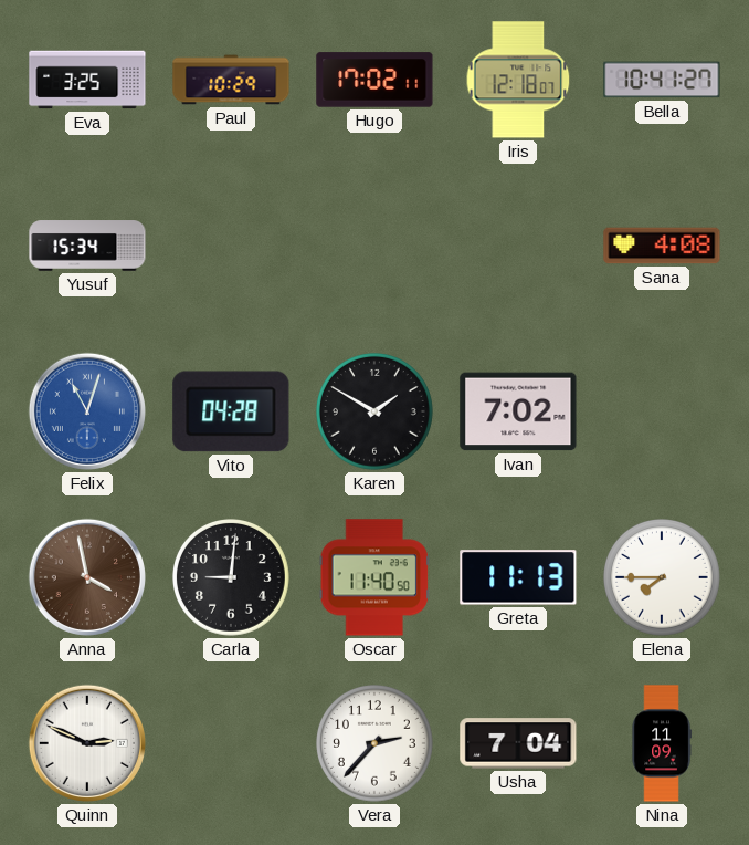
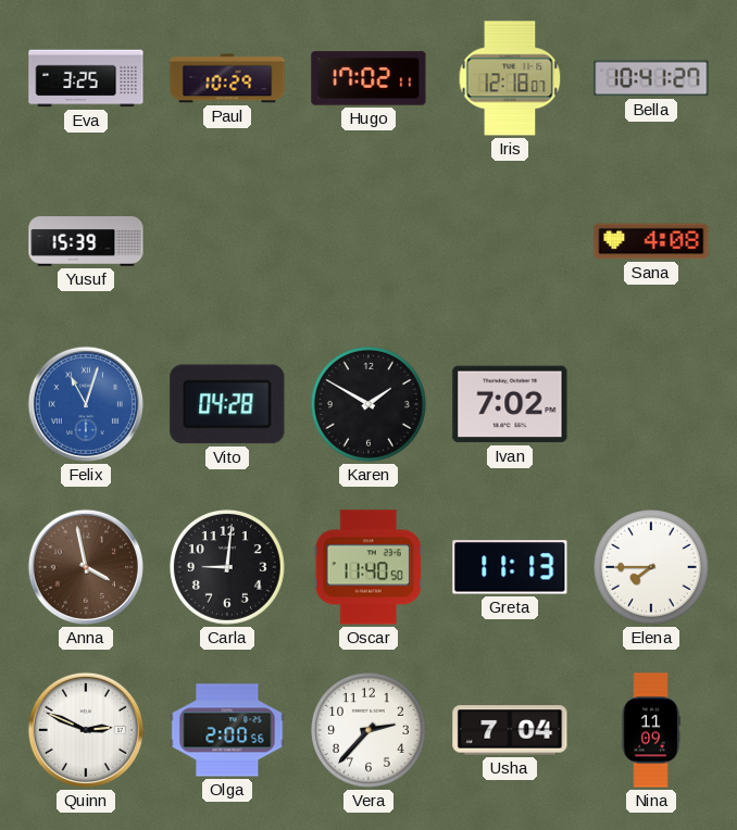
Yusuf: 15:34 -> 15:39 (86, 241)
Olga: none -> 2:00 (227, 730)
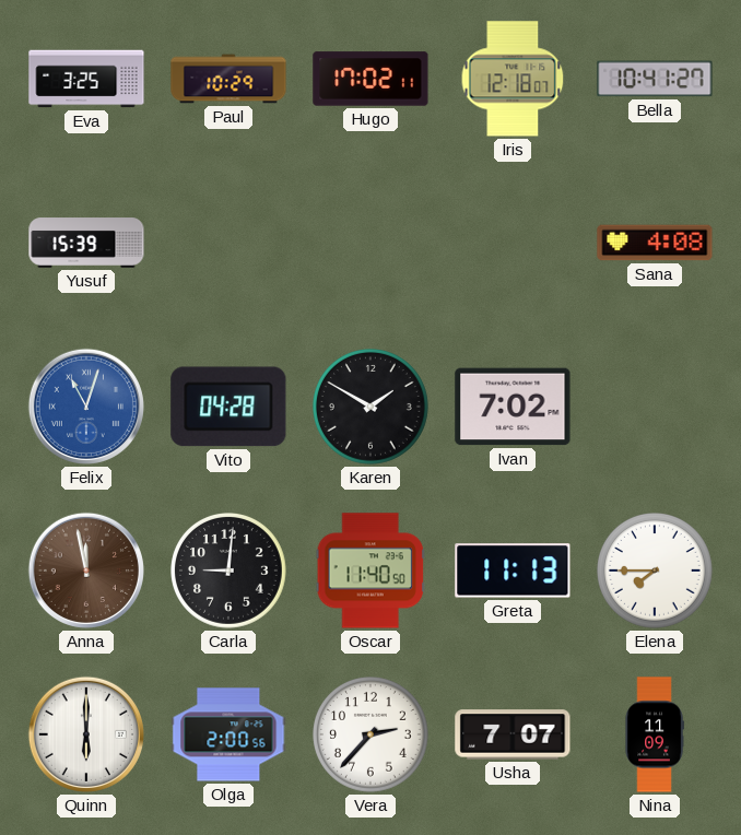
Anna: 3:58 -> 11:58 (86, 571)
Quinn: 2:49 -> 6:00 (86, 734)
Usha: 7:04 -> 7:07 (513, 734)
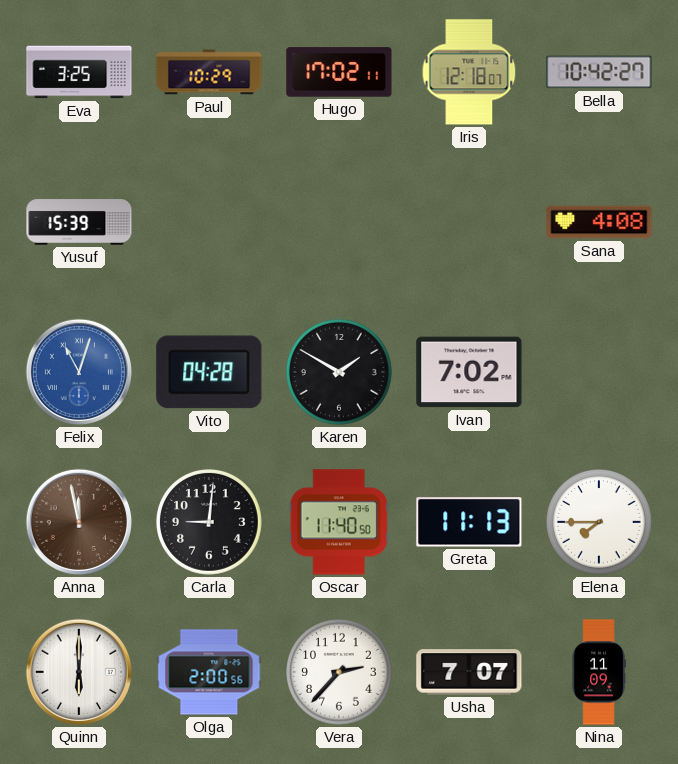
Bella: 10:41 -> 10:42 (599, 72)
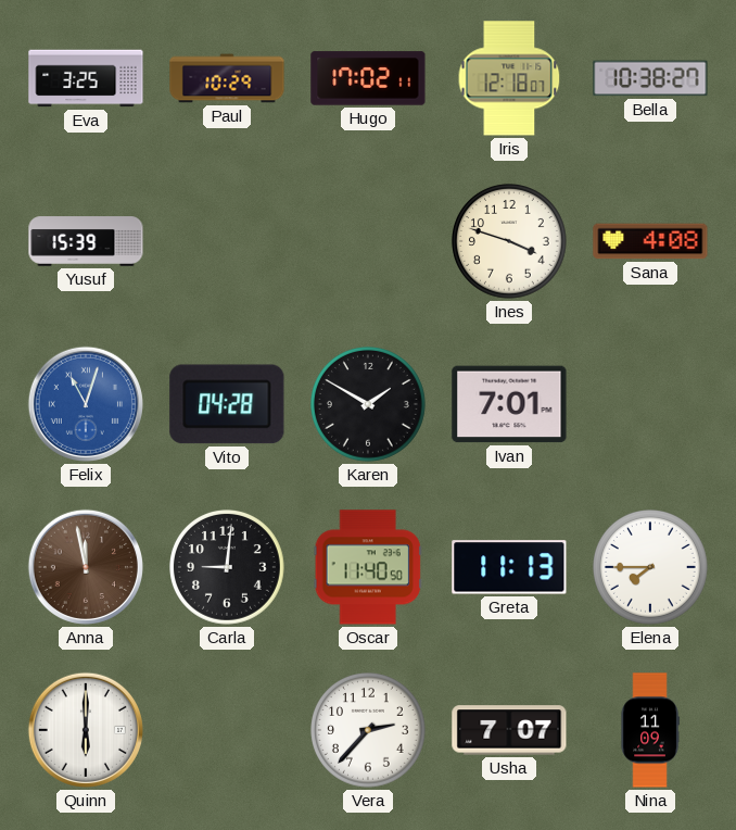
Bella: 10:42 -> 10:38 (650, 78)
Ines: none -> 3:48 (510, 242)
Ivan: 7:02 -> 7:01 (509, 404)
Olga: 2:00 -> none (209, 672)
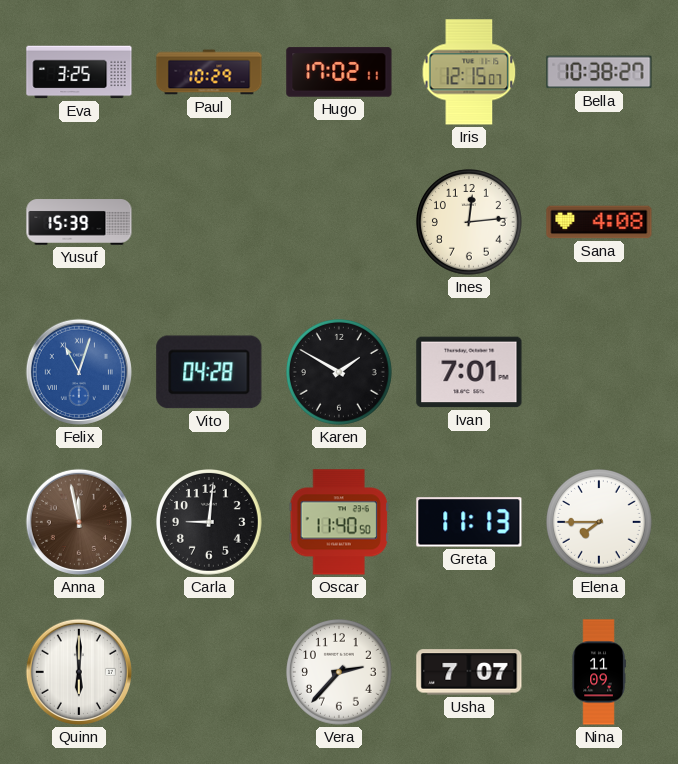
Iris: 12:18 -> 12:15 (469, 72)
Ines: 3:48 -> 12:14 (470, 223)
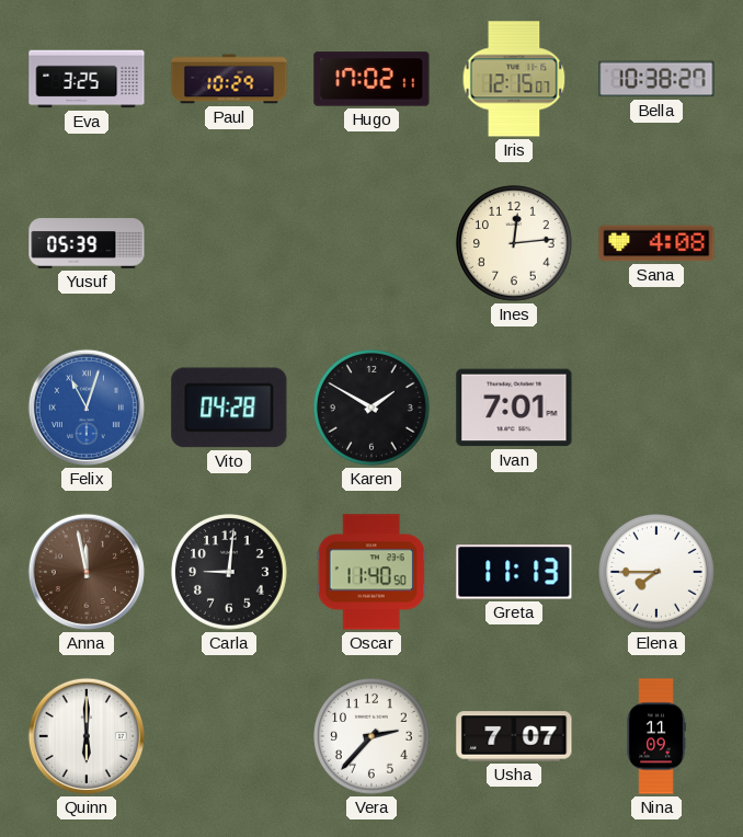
Yusuf: 15:39 -> 05:39 (87, 243)
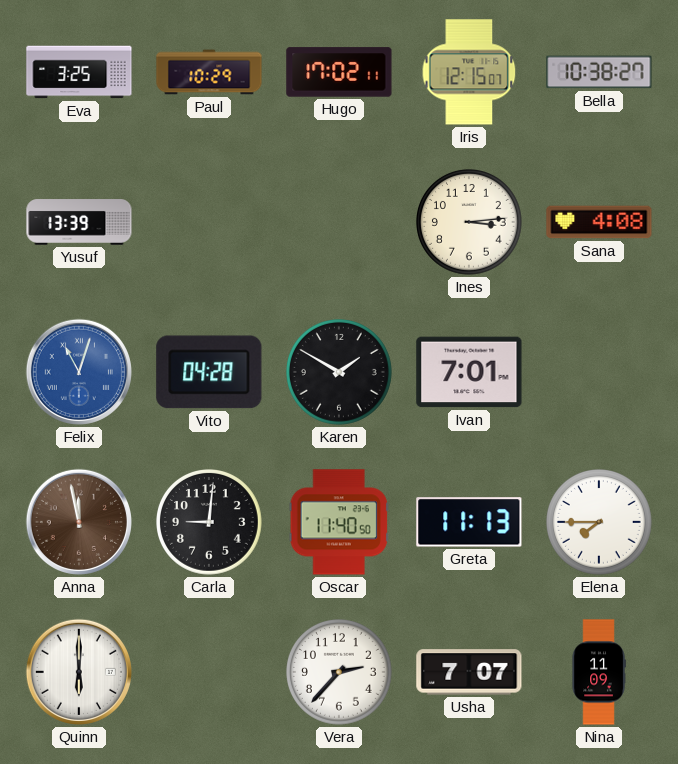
Yusuf: 05:39 -> 13:39 (79, 222)
Ines: 12:14 -> 3:14 (470, 223)
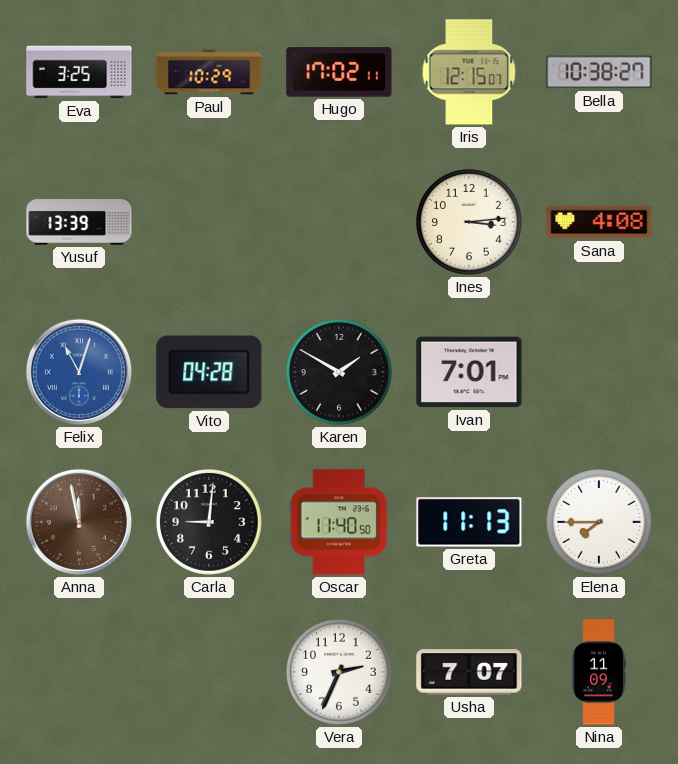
Quinn: 6:00 -> none (79, 672)
Vera: 2:37 -> 2:34 (340, 673)
